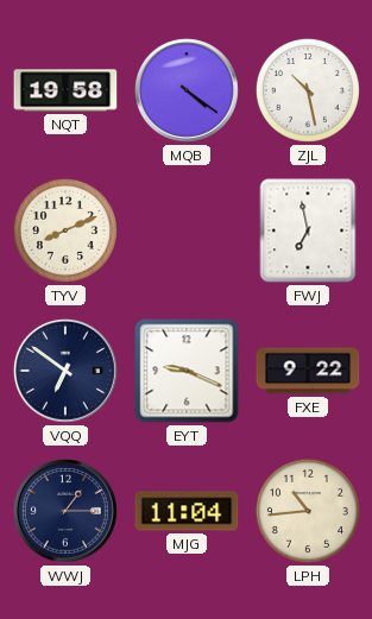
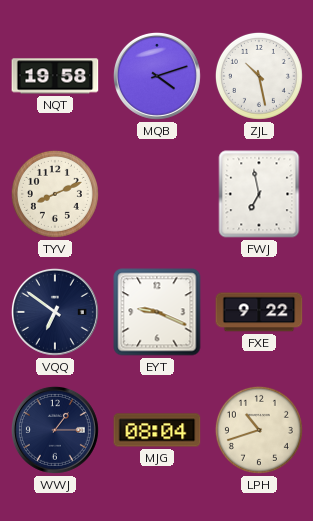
MQB: 4:21 -> 4:12 (157, 76)
MJG: 11:04 -> 08:04 (157, 430)
LPH: 10:44 -> 10:42 (259, 430)
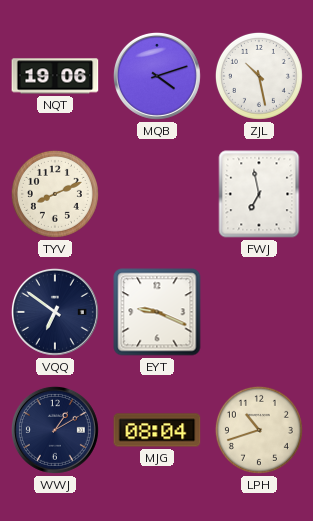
NQT: 19:58 -> 19:06 (55, 76)
FXE: 9:22 -> none (259, 312)
WWJ: 1:15 -> 1:10 (55, 430)
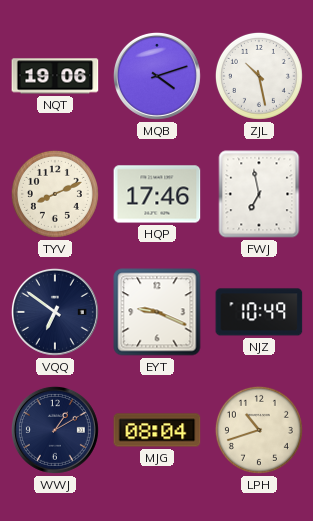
HQP: none -> 17:46 (157, 194)
NJZ: none -> 10:49 (259, 312)
